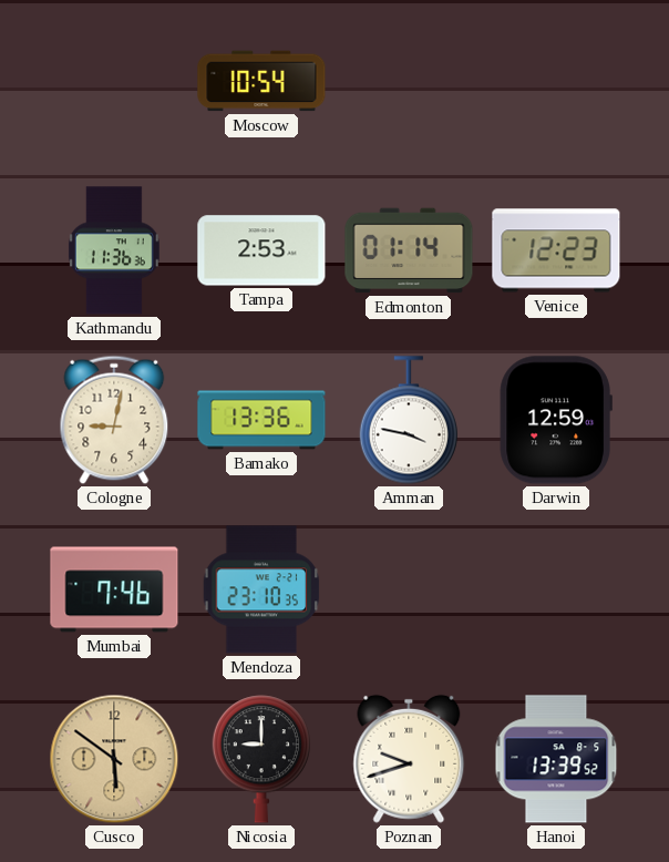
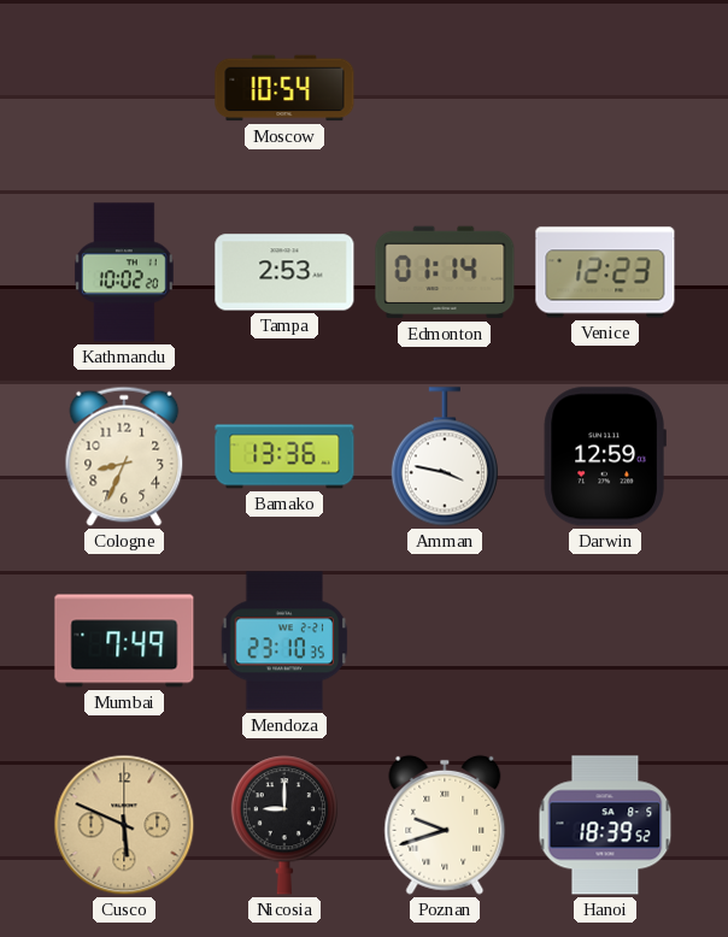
Kathmandu: 11:36 -> 10:02 (124, 272)
Cologne: 9:02 -> 8:34 (124, 456)
Mumbai: 7:46 -> 7:49 (124, 641)
Cusco: 5:51 -> 5:49 (124, 825)
Hanoi: 13:39 -> 18:39 (605, 825)
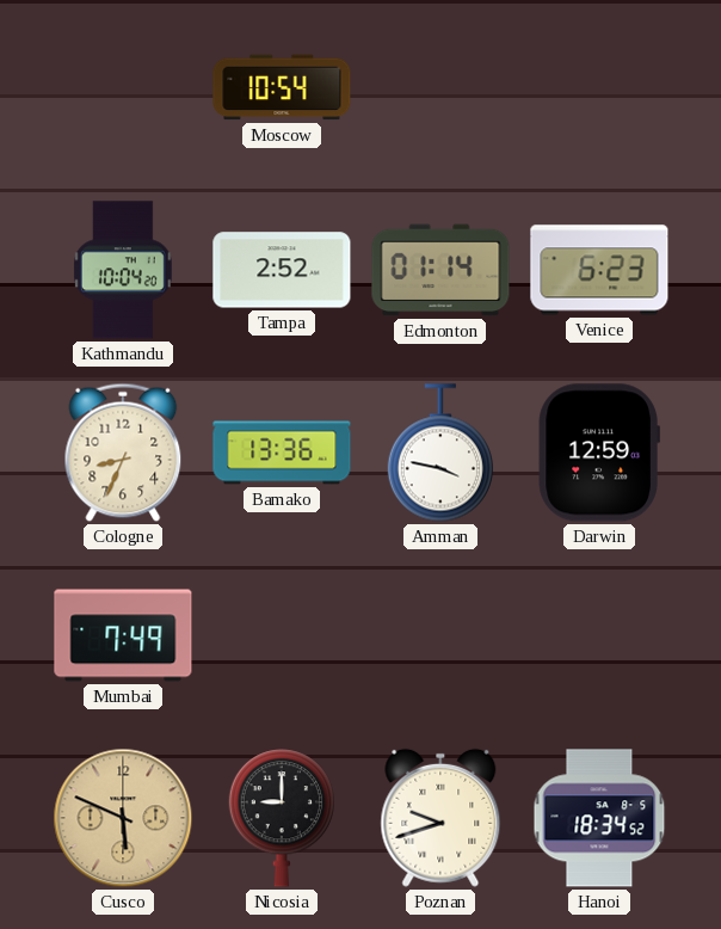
Kathmandu: 10:02 -> 10:04 (123, 270)
Tampa: 2:53 -> 2:52 (282, 270)
Venice: 12:23 -> 6:23 (599, 270)
Mendoza: 23:10 -> none (284, 641)
Hanoi: 18:39 -> 18:34 (599, 818)
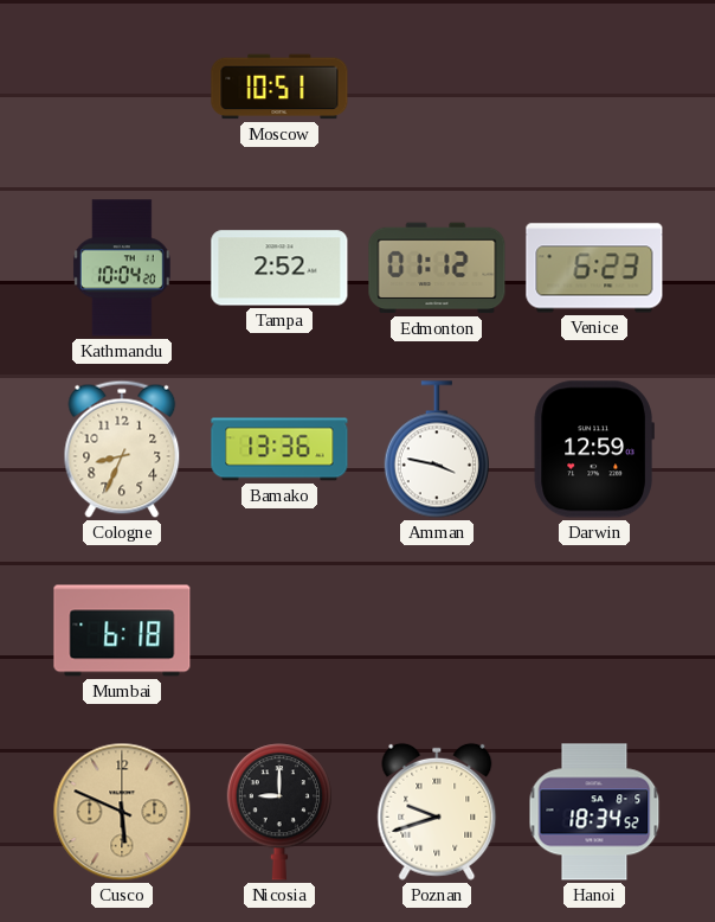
Moscow: 10:54 -> 10:51 (279, 87)
Edmonton: 01:14 -> 01:12 (437, 268)
Mumbai: 7:49 -> 6:18 (122, 630)
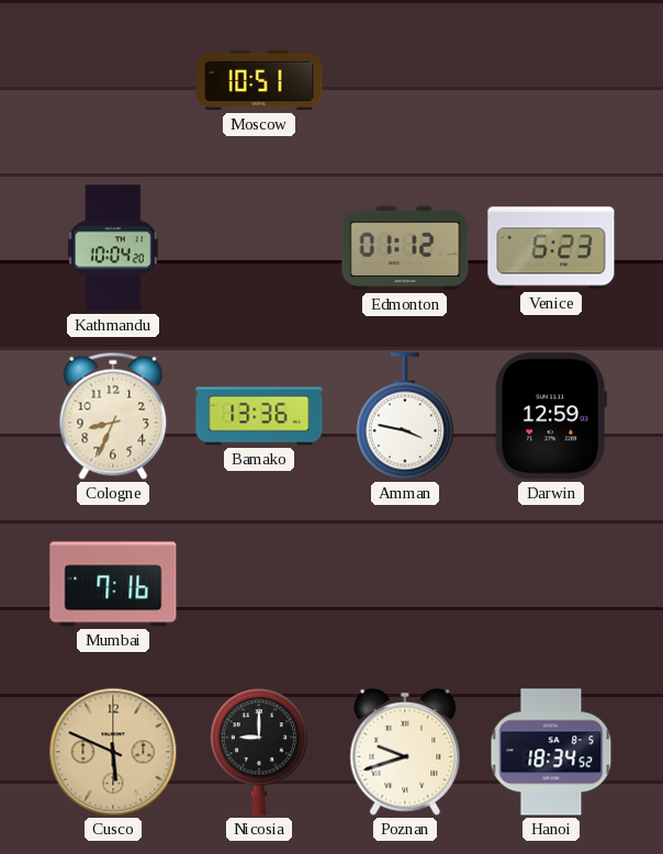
Tampa: 2:52 -> none (279, 268)
Mumbai: 6:18 -> 7:16 (113, 584)
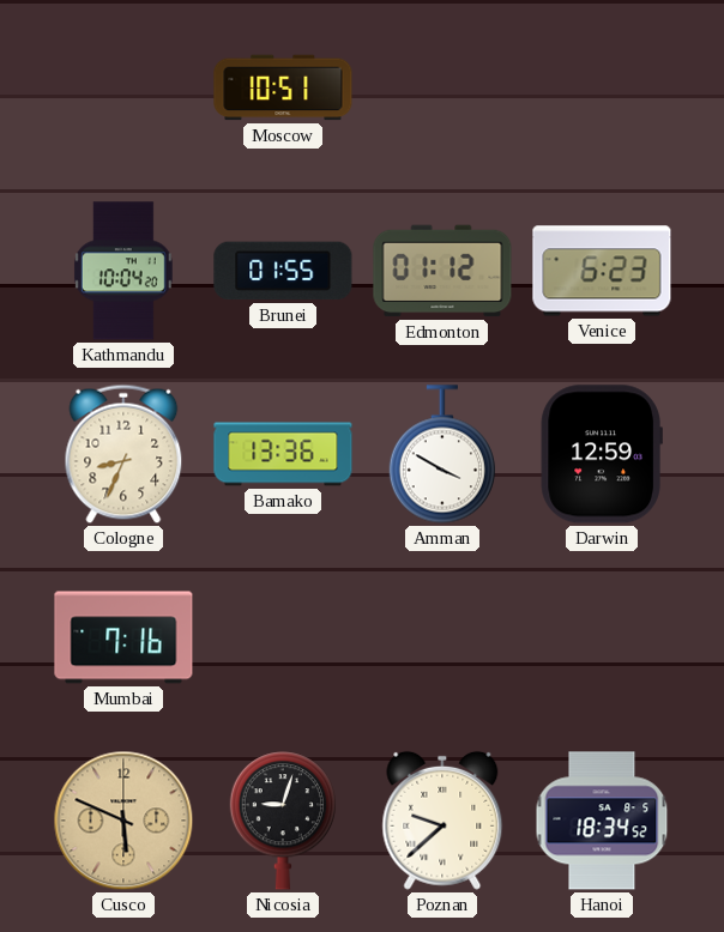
Brunei: none -> 01:55 (283, 271)
Amman: 3:47 -> 3:50 (442, 454)
Nicosia: 9:00 -> 9:03 (283, 821)
Poznan: 9:42 -> 9:38 (442, 821)
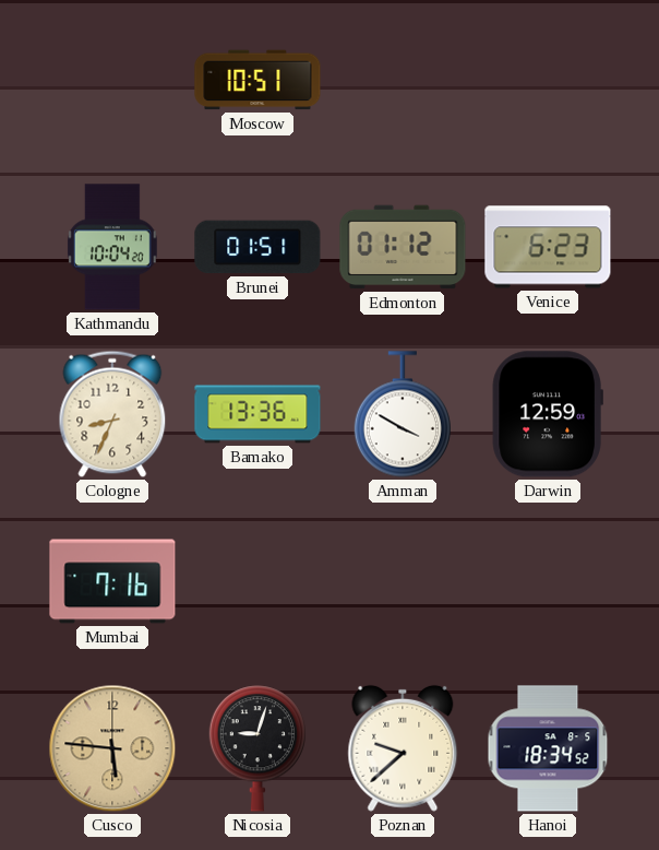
Brunei: 01:55 -> 01:51 (257, 247)
Cusco: 5:49 -> 5:46 (112, 748)
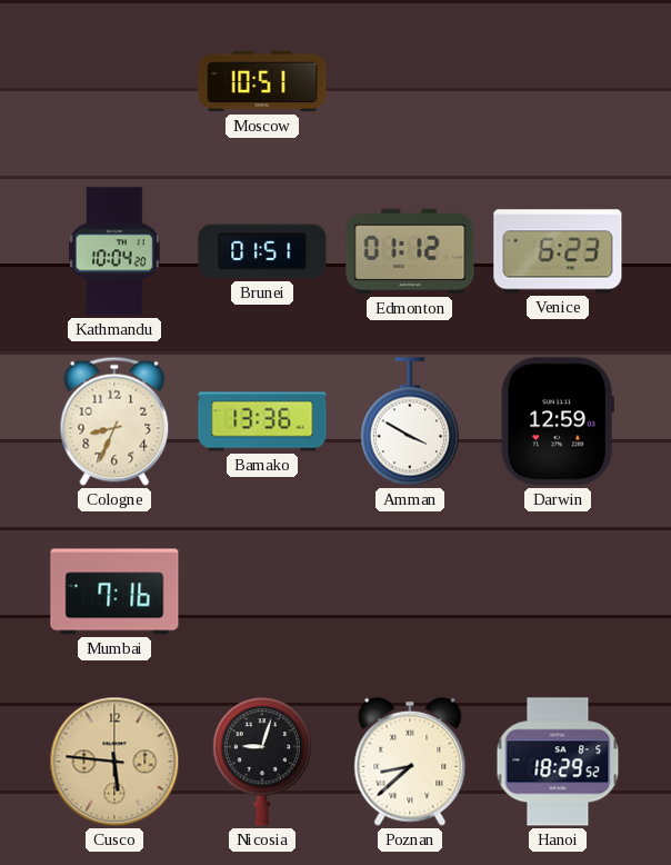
Poznan: 9:38 -> 8:38 (410, 762)
Hanoi: 18:34 -> 18:29 (558, 762)
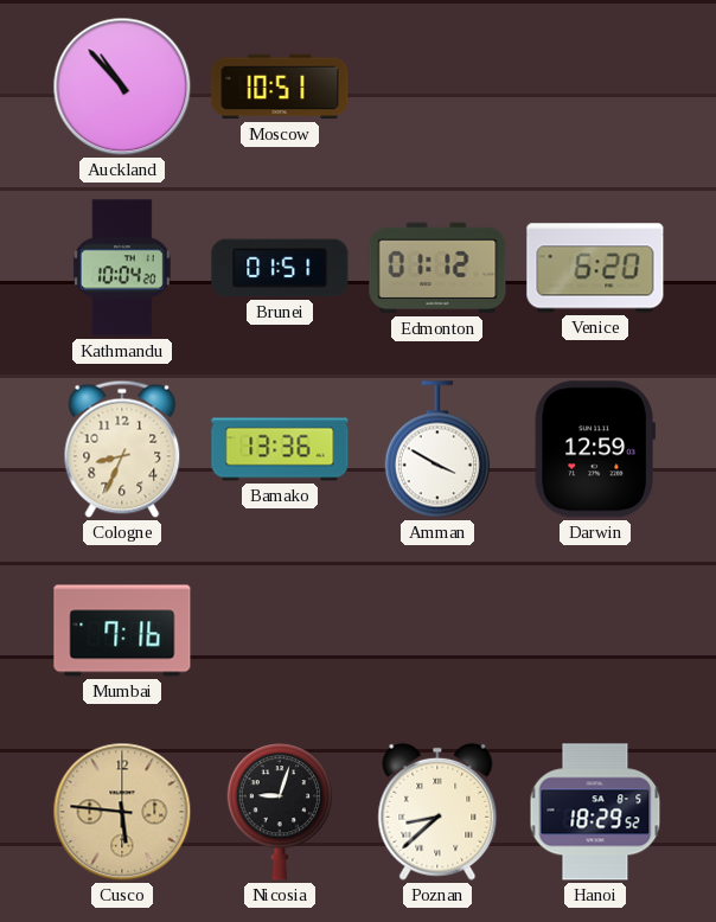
Auckland: none -> 10:53 (122, 87)
Venice: 6:23 -> 6:20 (595, 268)
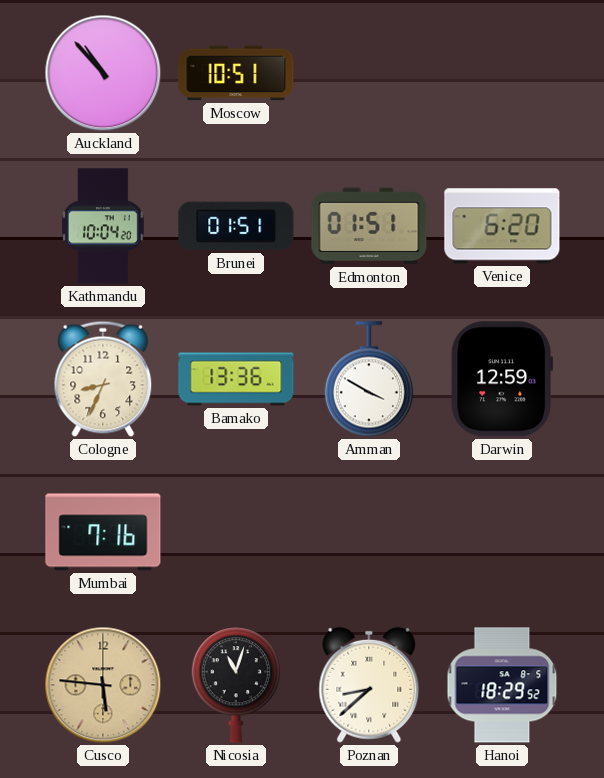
Edmonton: 01:12 -> 01:51 (369, 226)
Nicosia: 9:03 -> 11:03 (236, 685)
